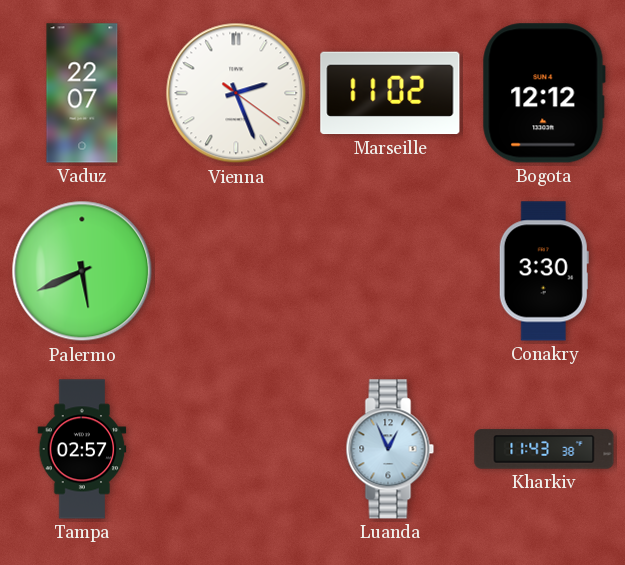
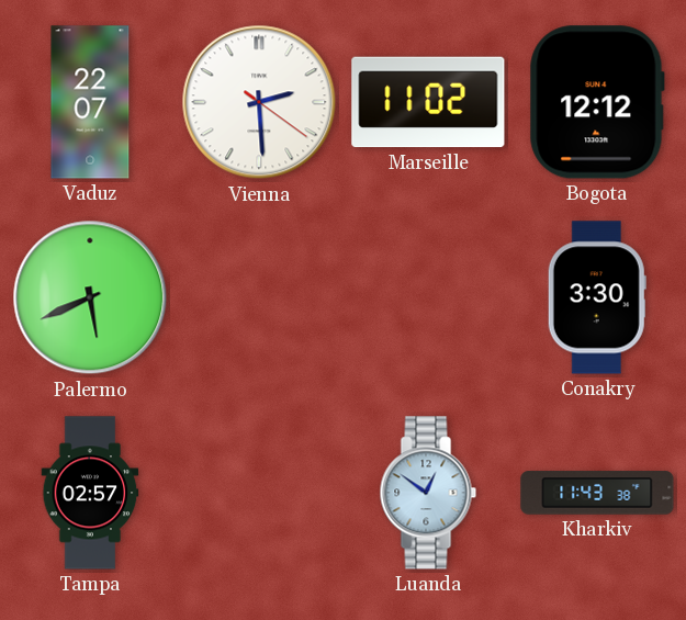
Vienna: 2:26 -> 2:29 (259, 102)
Luanda: 12:56 -> 12:51 (428, 493)
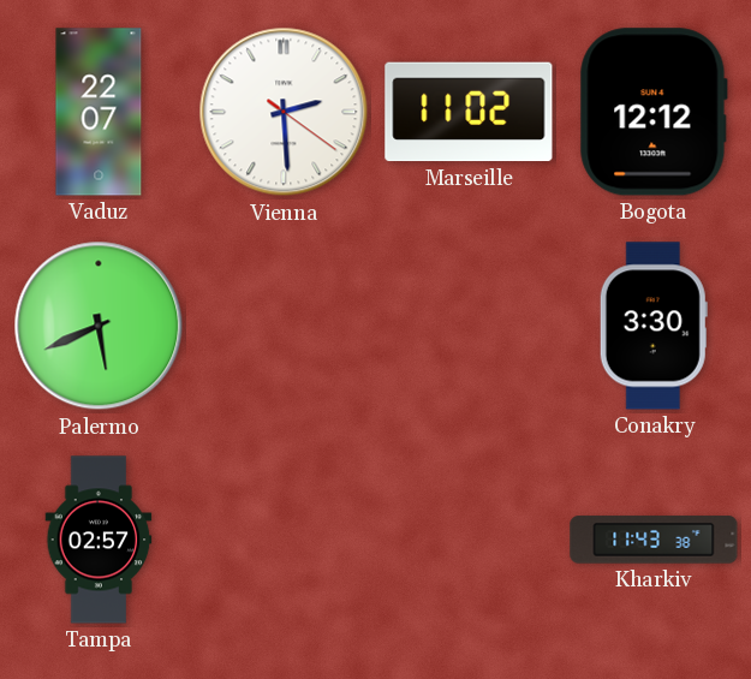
Luanda: 12:51 -> none (428, 493)
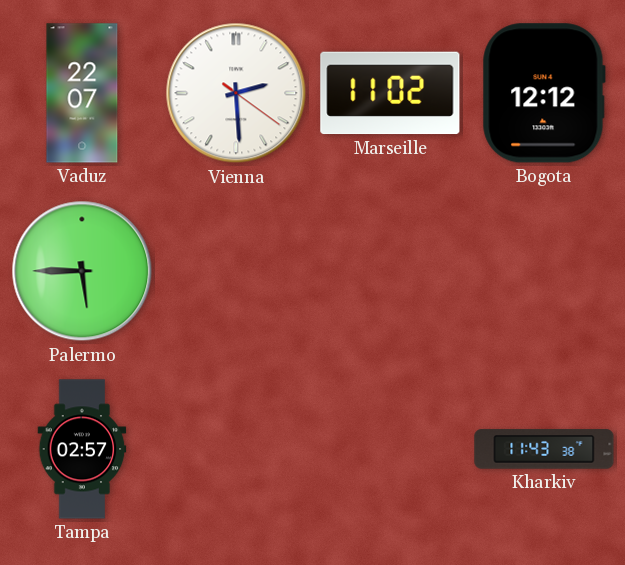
Palermo: 5:41 -> 5:45 (82, 271)
Conakry: 3:30 -> none (654, 326)
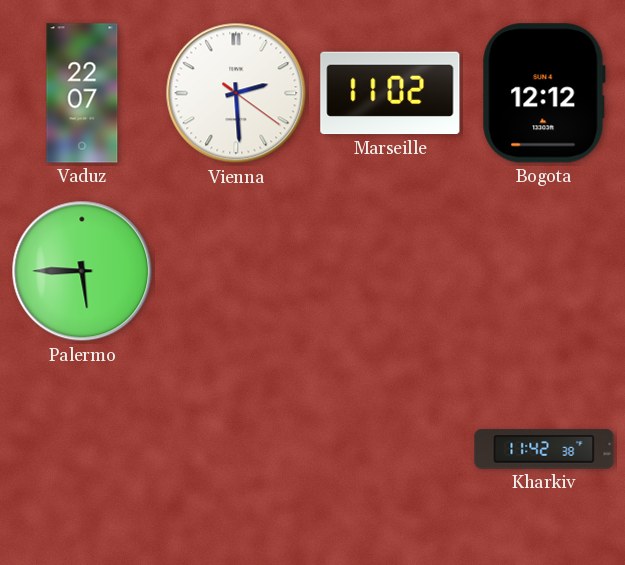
Tampa: 02:57 -> none (82, 449)
Kharkiv: 11:43 -> 11:42 (544, 449)
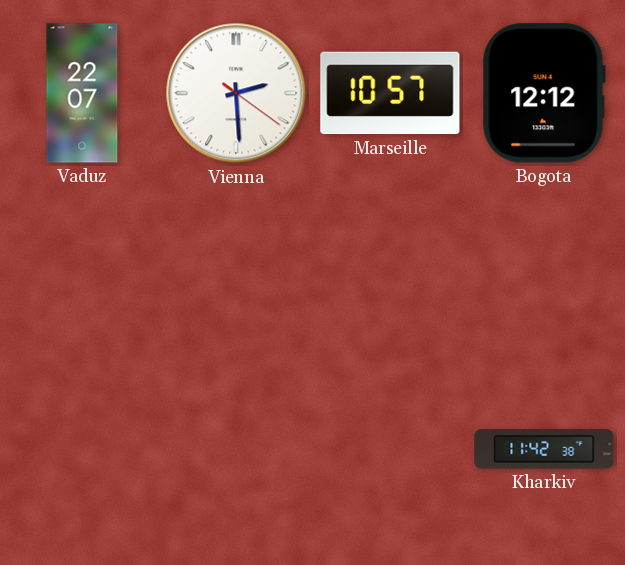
Marseille: 11:02 -> 10:57 (390, 93)
Palermo: 5:45 -> none (82, 271)
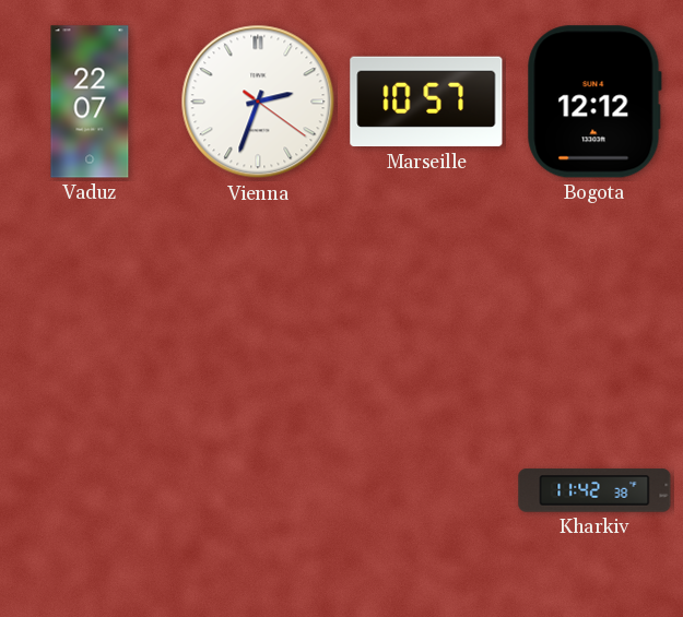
Vienna: 2:29 -> 2:33 (258, 102)
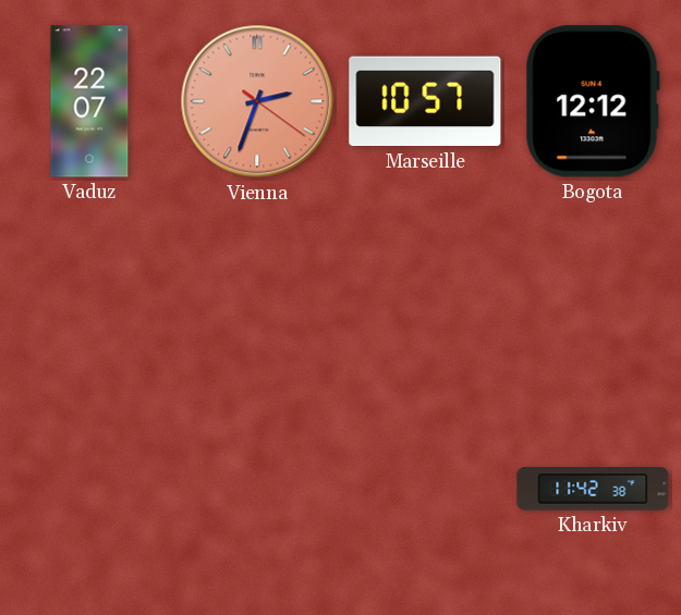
Vienna dial: white -> salmon (257, 101)
